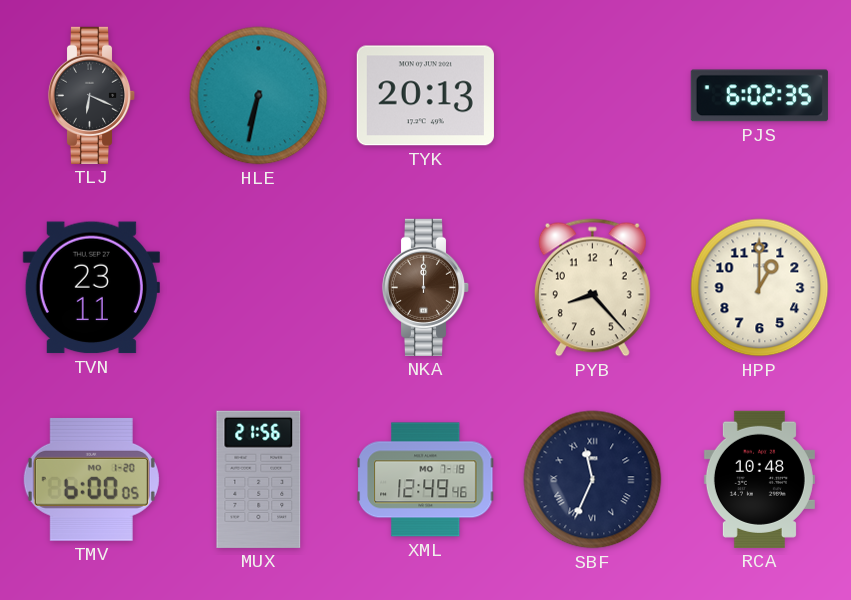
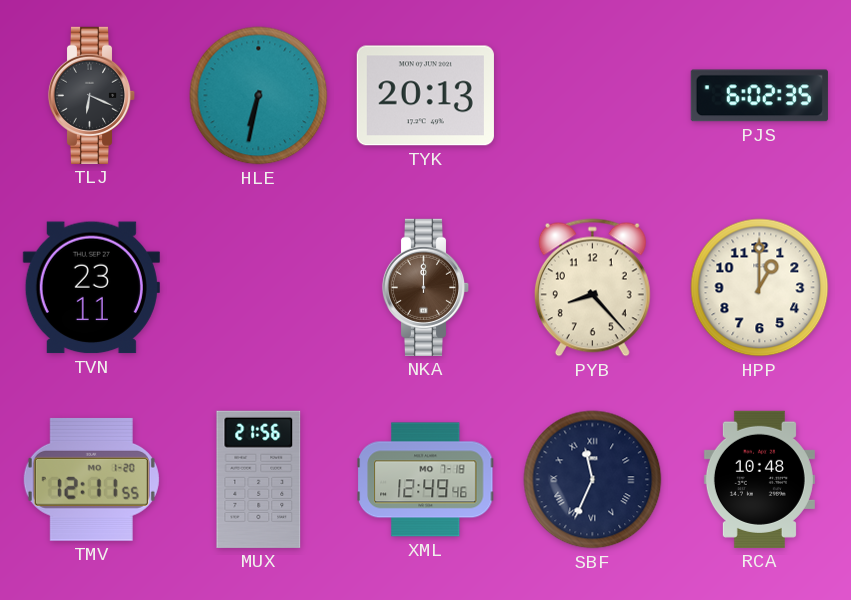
TMV: 6:00 -> 12:11 (91, 479)
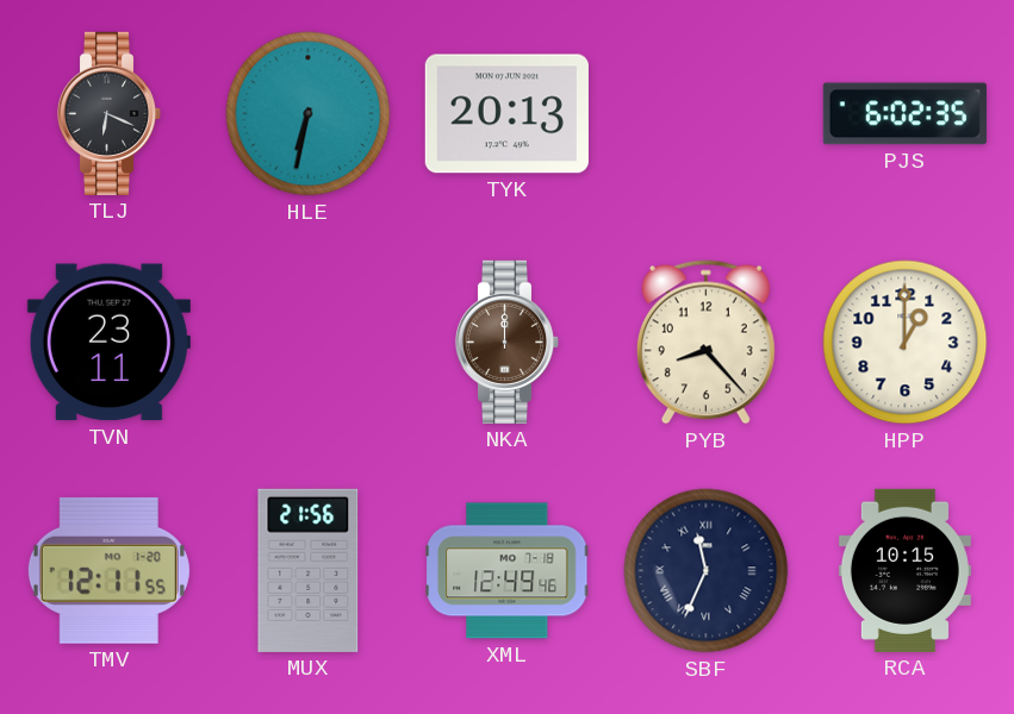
RCA: 10:48 -> 10:15 (904, 570)
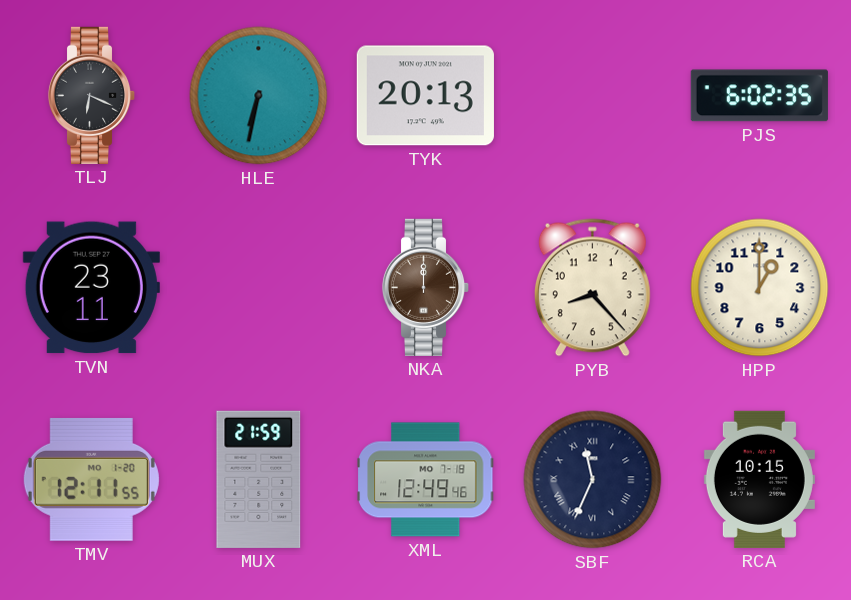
MUX: 21:56 -> 21:59 (259, 479)
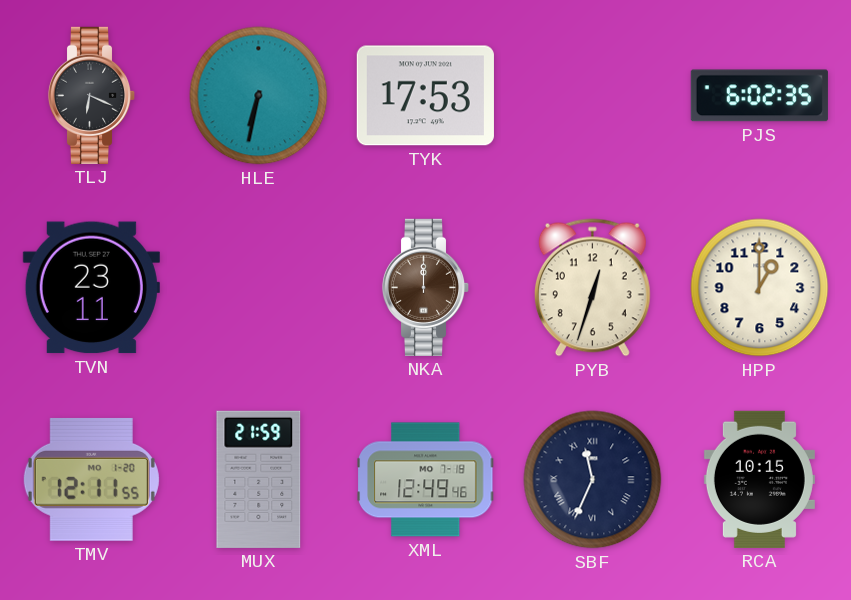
TYK: 20:13 -> 17:53 (425, 96)
PYB: 8:23 -> 12:33 (592, 288)
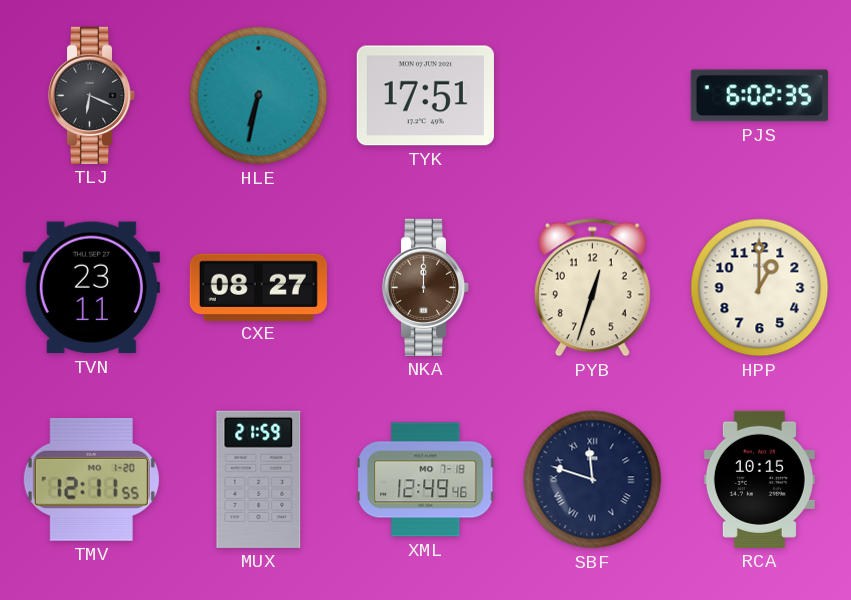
TYK: 17:53 -> 17:51 (425, 96)
CXE: none -> 08:27 (258, 287)
SBF: 11:34 -> 11:48 (593, 480)
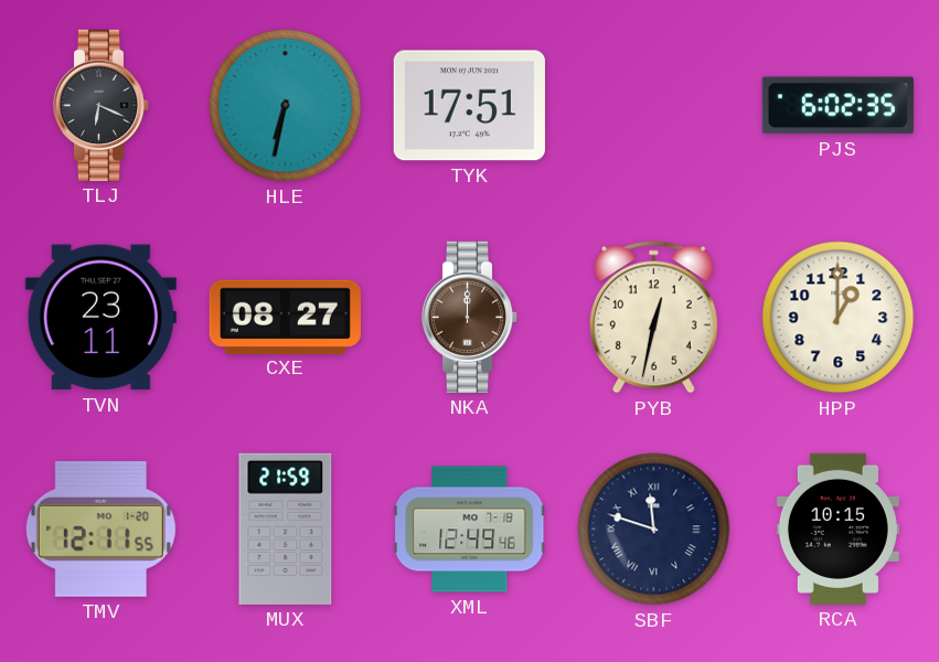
PYB: 12:33 -> 12:32 (653, 318)
